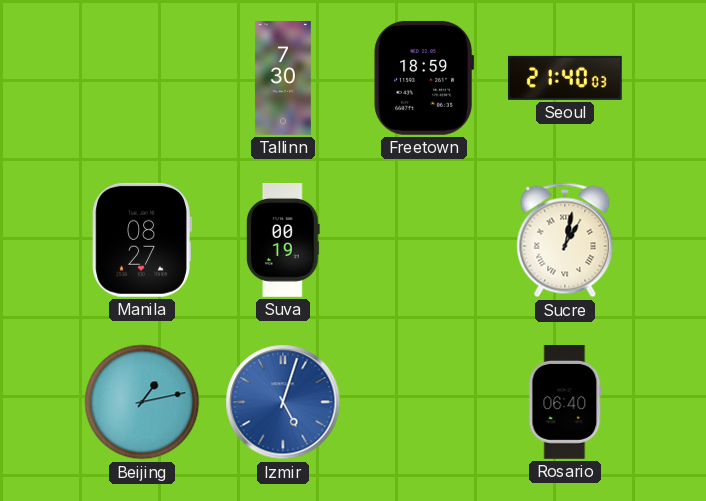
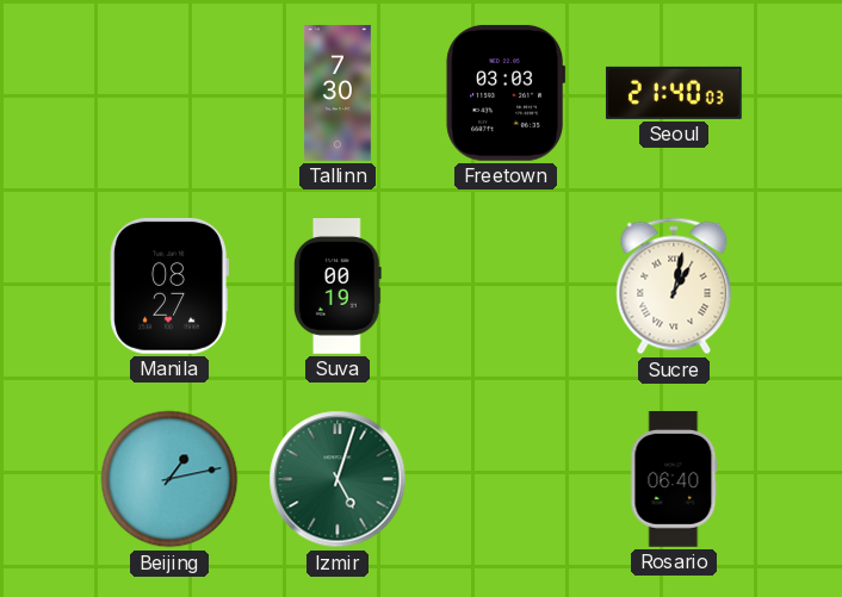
Freetown: 18:59 -> 03:03 (506, 93)
Izmir dial: blue -> green (338, 479)
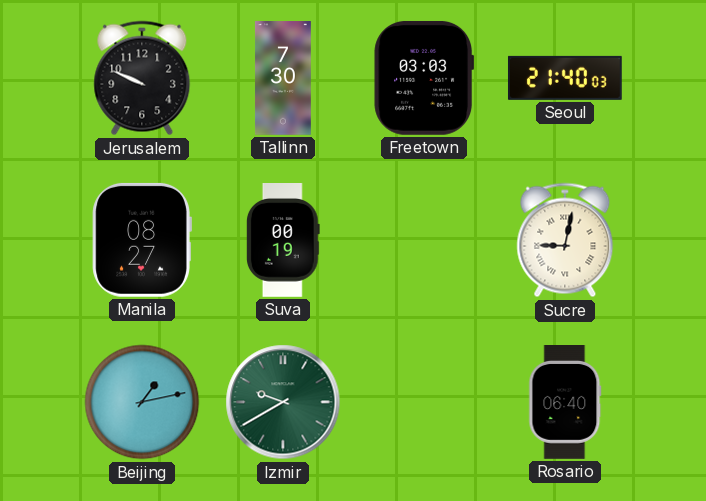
Jerusalem: none -> 9:49 (142, 78)
Sucre: 1:02 -> 9:02 (565, 240)
Izmir: 5:03 -> 9:40 (283, 402)
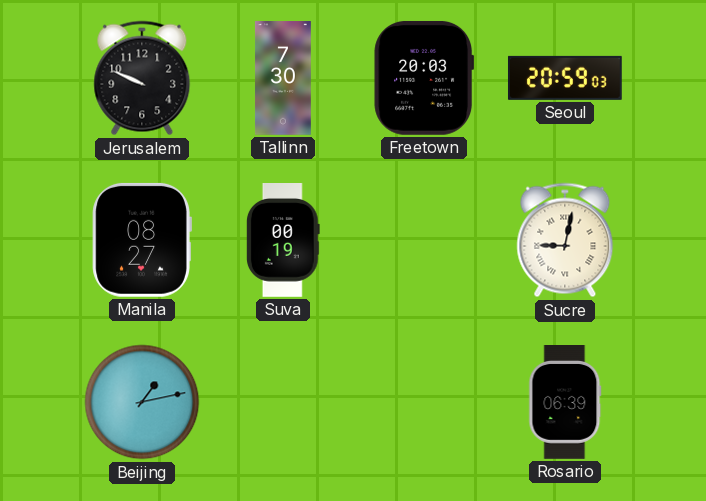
Freetown: 03:03 -> 20:03 (424, 78)
Seoul: 21:40 -> 20:59 (565, 78)
Izmir: 9:40 -> none (283, 402)
Rosario: 06:40 -> 06:39 (565, 403)
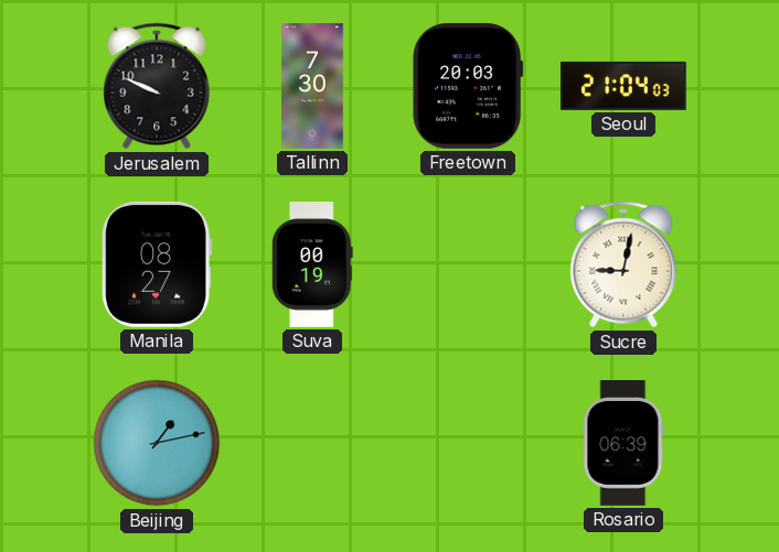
Seoul: 20:59 -> 21:04 (623, 86)
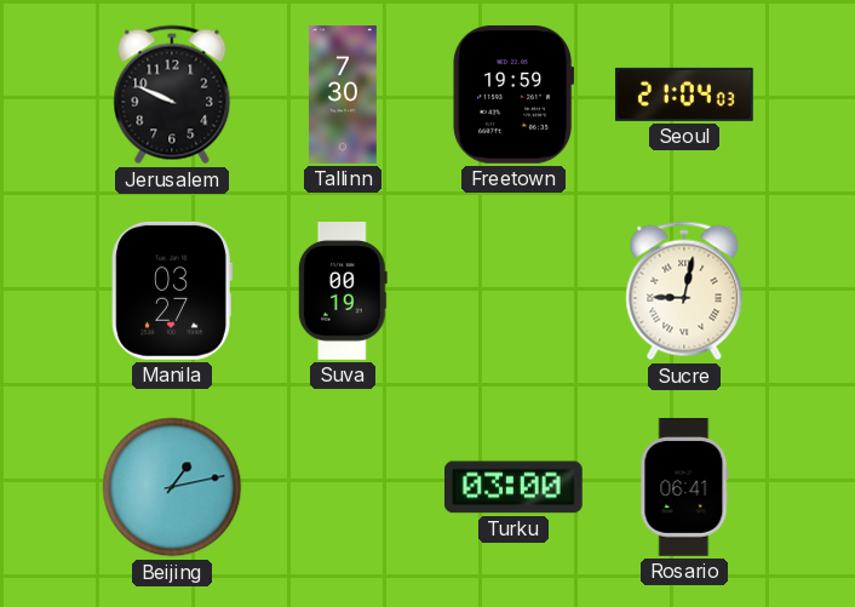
Freetown: 20:03 -> 19:59 (513, 95)
Manila: 08:27 -> 03:27 (172, 291)
Turku: none -> 03:00 (513, 487)
Rosario: 06:39 -> 06:41 (684, 488)
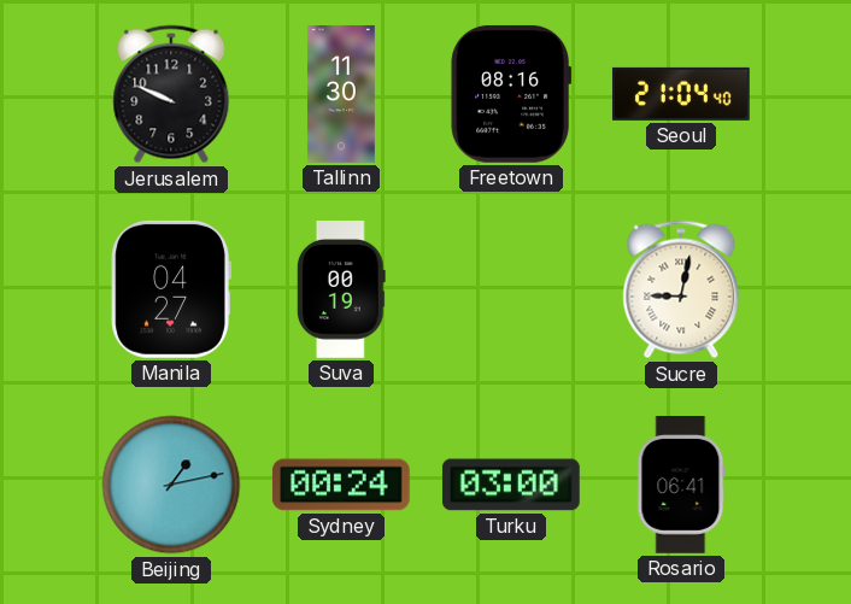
Tallinn: 7:30 -> 11:30 (341, 94)
Freetown: 19:59 -> 08:16 (511, 94)
Seoul: 21:04:03 -> 21:04:40 (681, 94)
Manila: 03:27 -> 04:27 (171, 289)
Sydney: none -> 00:24 (341, 485)
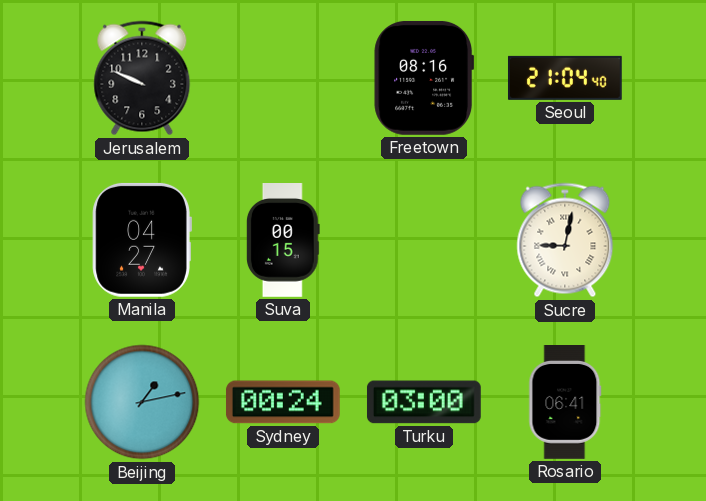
Tallinn: 11:30 -> none (341, 94)
Suva: 00:19 -> 00:15 (283, 241)
